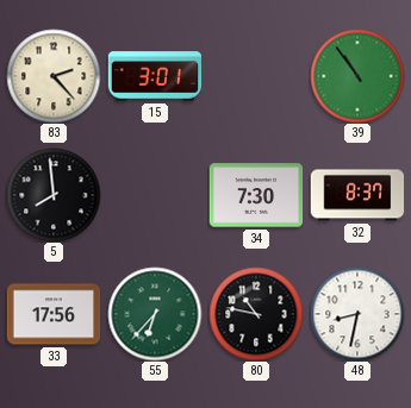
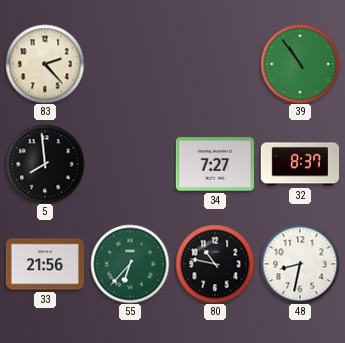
15: 3:01 -> none (155, 76)
34: 7:30 -> 7:27 (215, 164)
33: 17:56 -> 21:56 (45, 264)
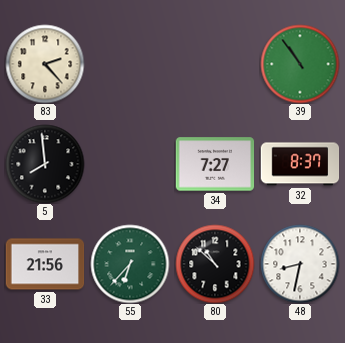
80: 10:47 -> 10:52 (215, 264)
